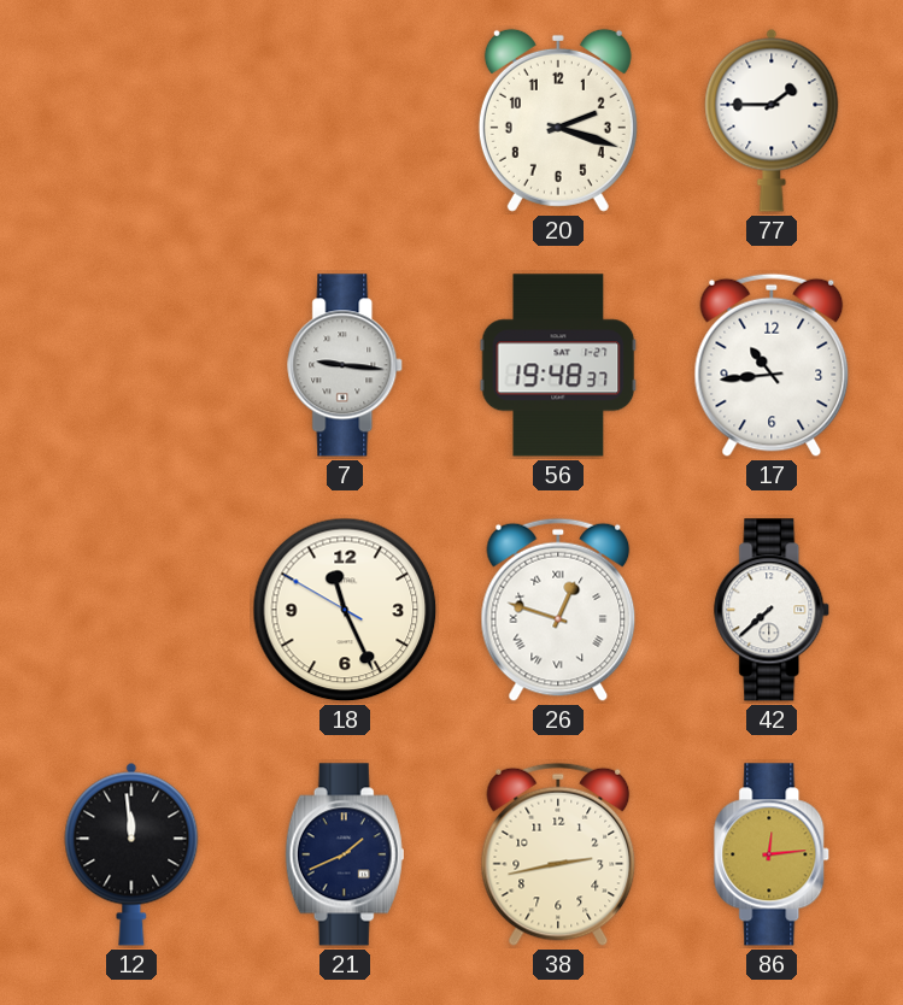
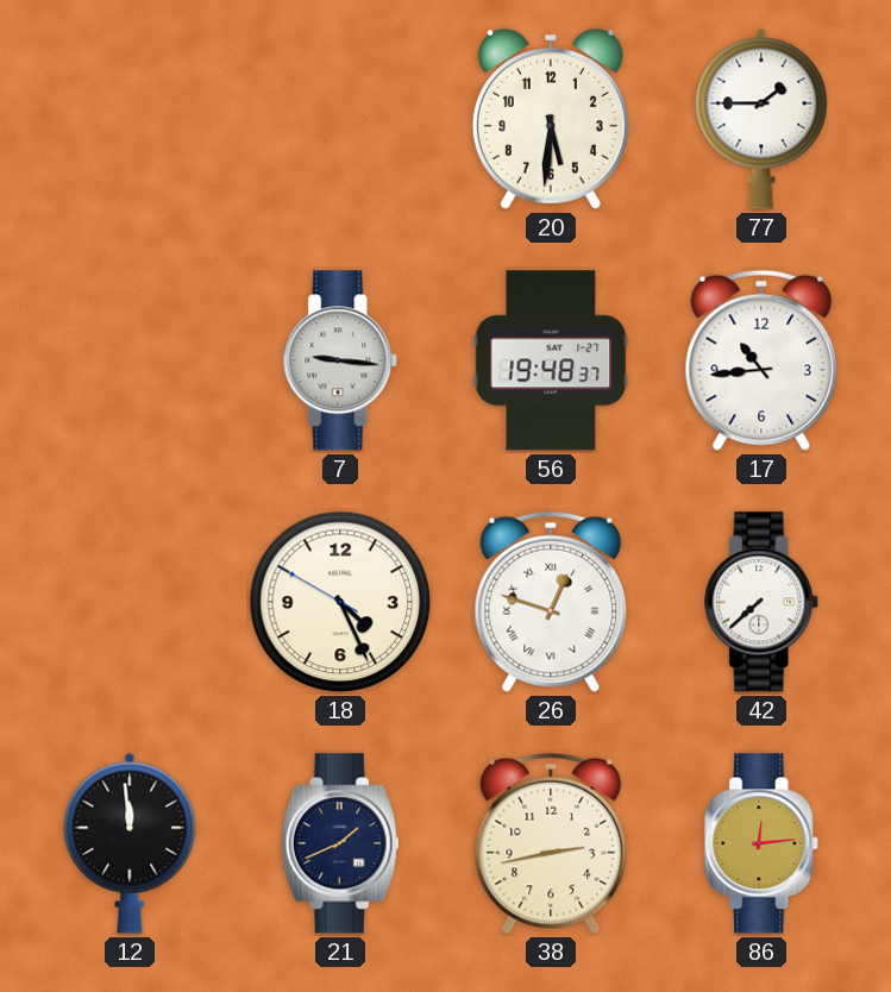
20: 2:18 -> 5:31 (551, 119)
18: 11:25 -> 4:25 (340, 602)
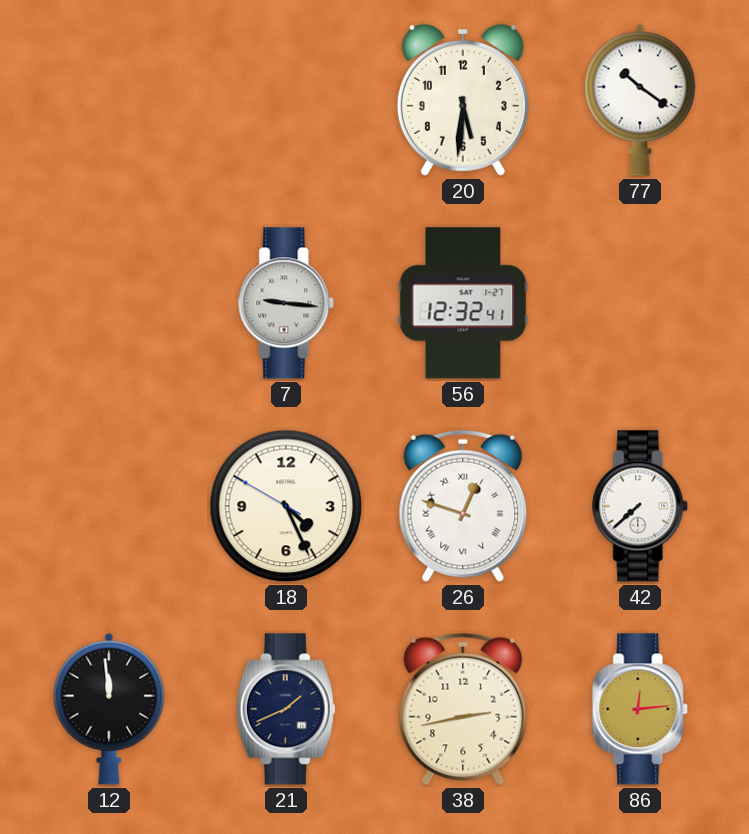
77: 1:45 -> 10:21 (640, 100)
56: 19:48 -> 12:32 (463, 303)
17: 10:44 -> none (761, 360)
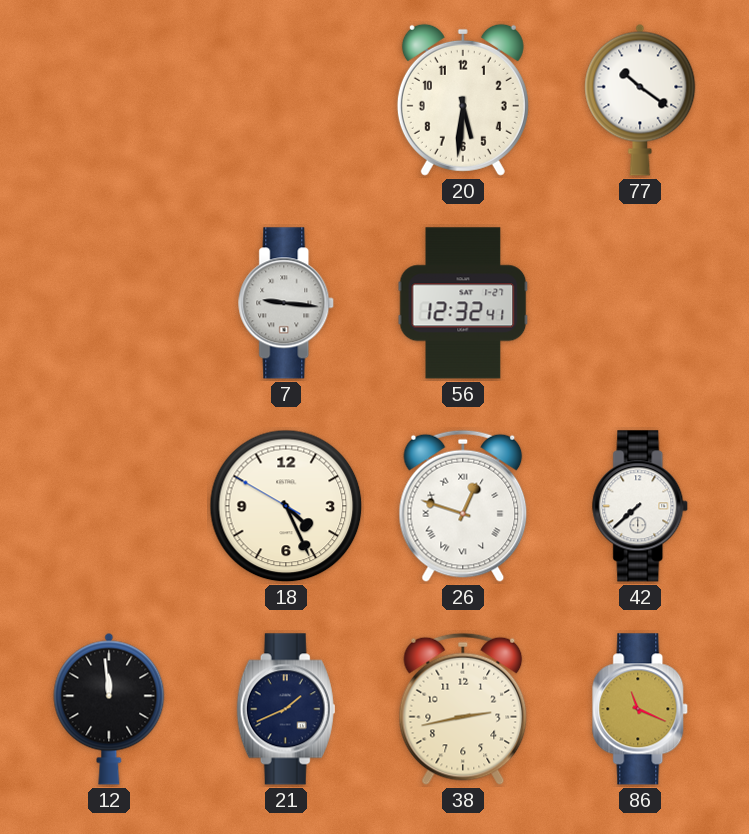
86: 12:14 -> 11:19 (641, 709)
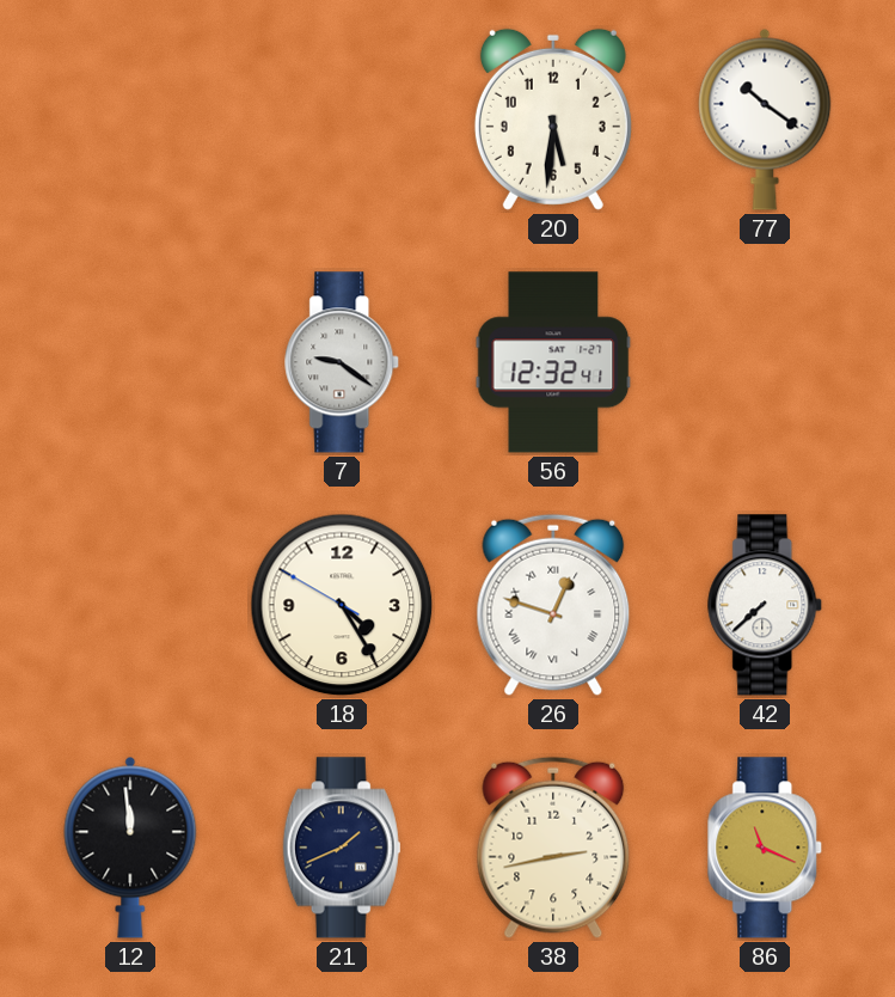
7: 9:16 -> 9:21 (343, 362)
18: 4:25 -> 4:24 (342, 605)
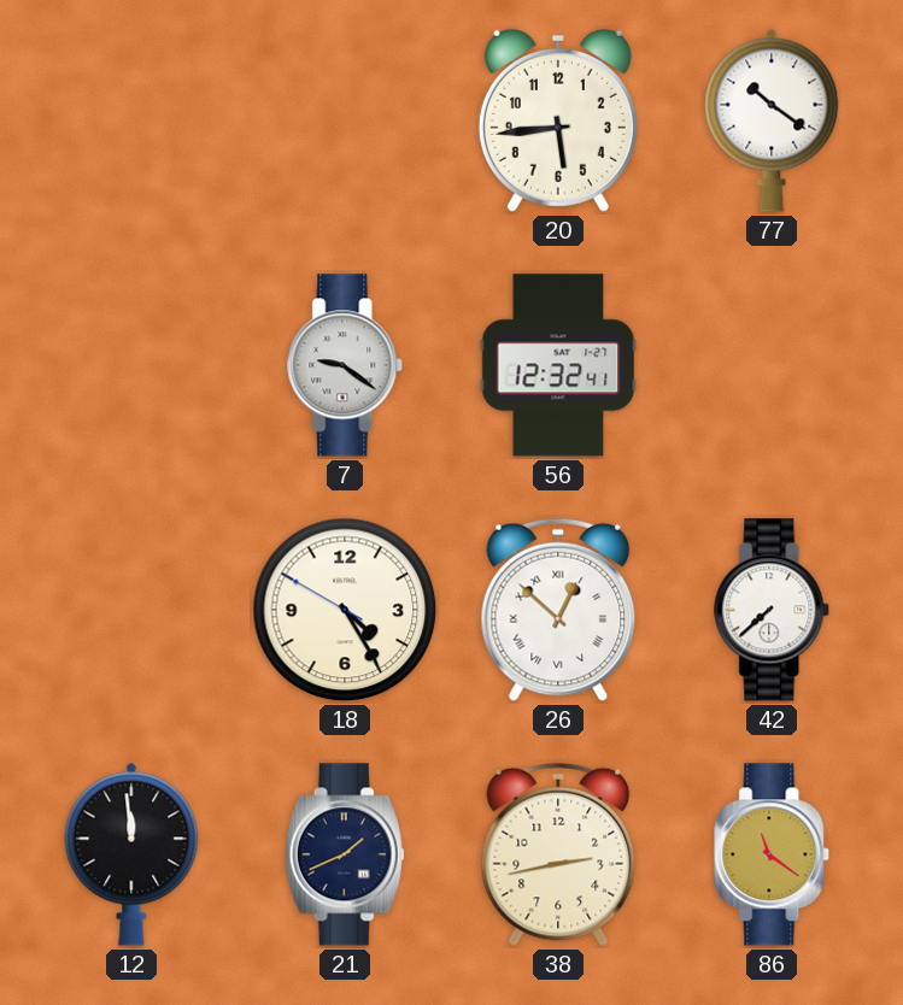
20: 5:31 -> 5:44 (558, 121)
26: 12:48 -> 12:52 (558, 610)
86: 11:19 -> 11:21 (773, 854)
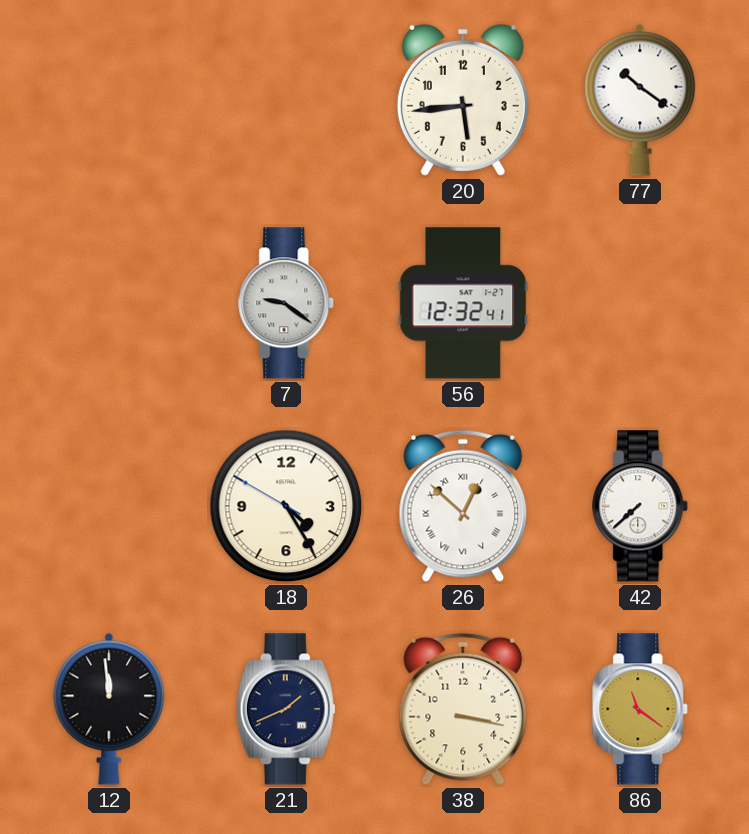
38: 2:43 -> 3:17 (463, 709)
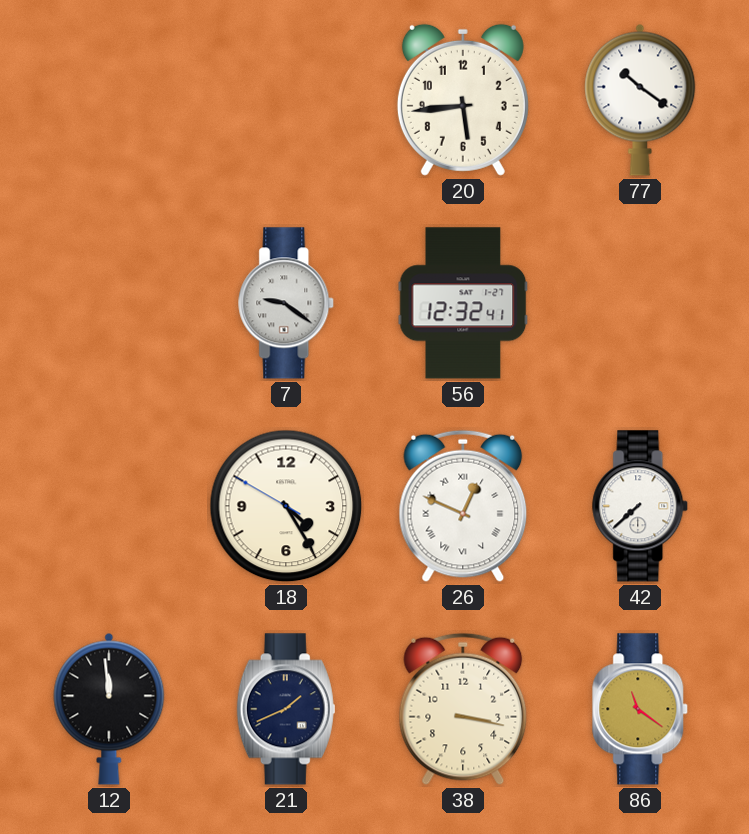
26: 12:52 -> 12:49 (463, 506)
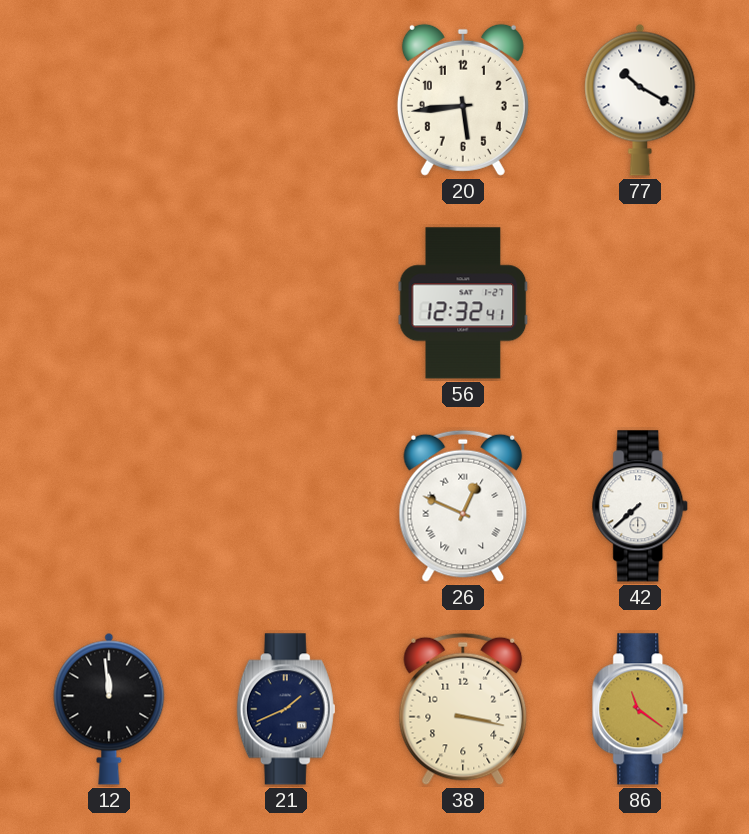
77: 10:21 -> 10:20 (640, 100)
7: 9:21 -> none (287, 303)
18: 4:24 -> none (286, 506)
